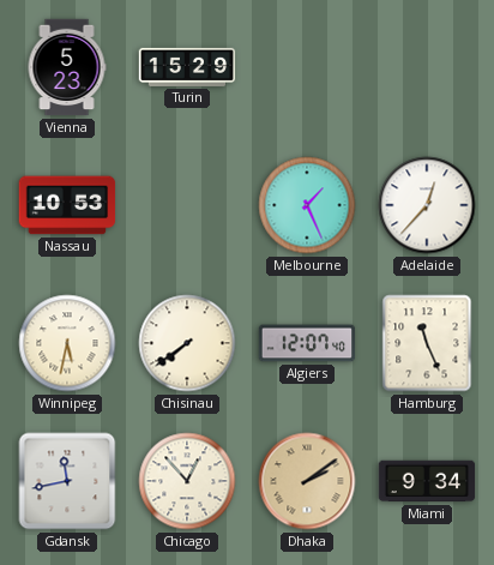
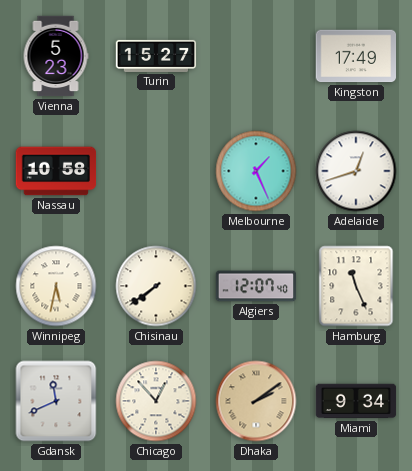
Turin: 15:29 -> 15:27 (156, 56)
Kingston: none -> 17:49 (356, 56)
Nassau: 10:53 -> 10:58 (56, 171)
Adelaide: 12:37 -> 12:42 (356, 171)
Gdansk: 11:43 -> 11:41 (56, 401)
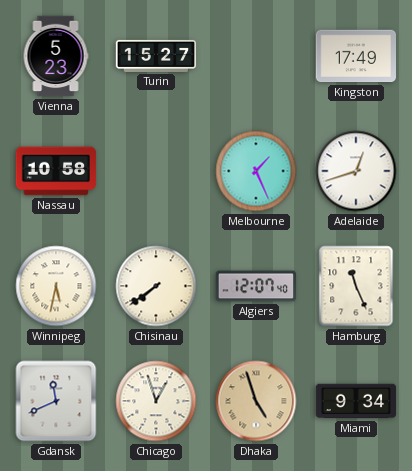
Chicago: 12:53 -> 12:57 (156, 401)
Dhaka: 2:09 -> 4:57 (256, 401)
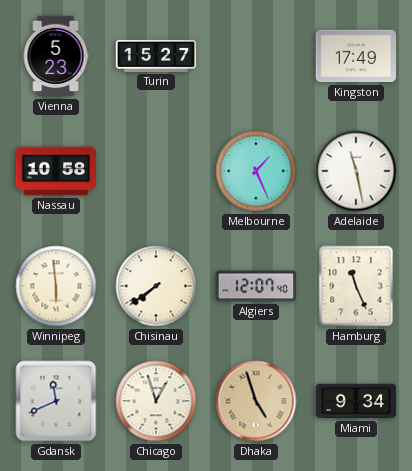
Adelaide: 12:42 -> 11:28 (356, 171)
Winnipeg: 5:32 -> 5:59 (56, 286)
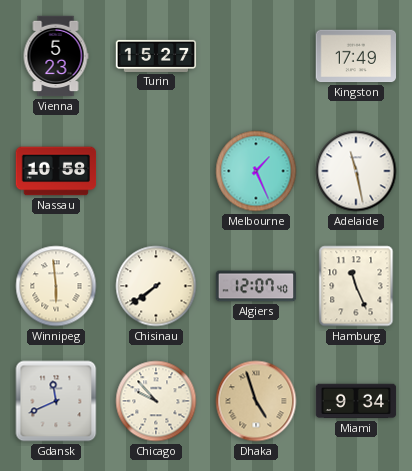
Chicago: 12:57 -> 9:53 (156, 401)
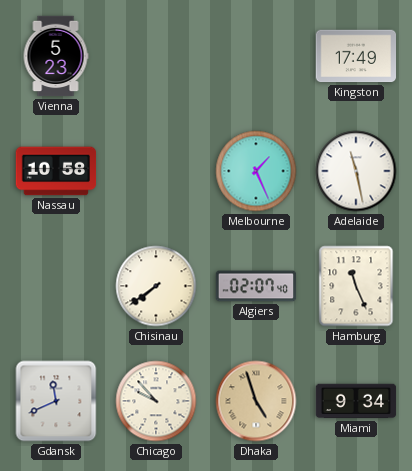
Turin: 15:27 -> none (156, 56)
Winnipeg: 5:59 -> none (56, 286)
Algiers: 12:07 -> 02:07 (256, 286)
